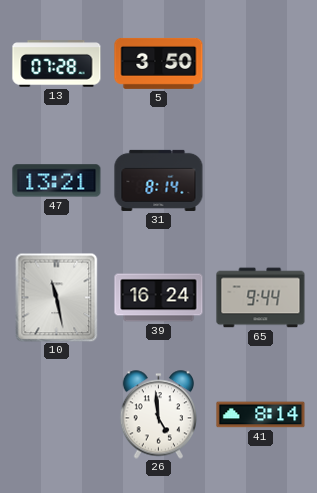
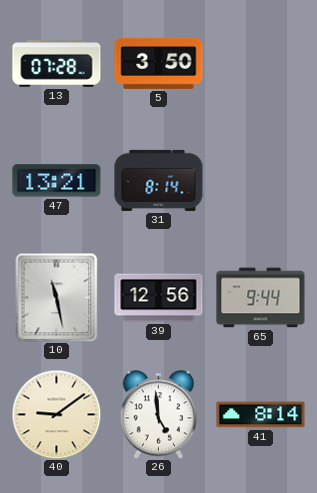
39: 16:24 -> 12:56 (159, 298)
40: none -> 9:09 (56, 414)
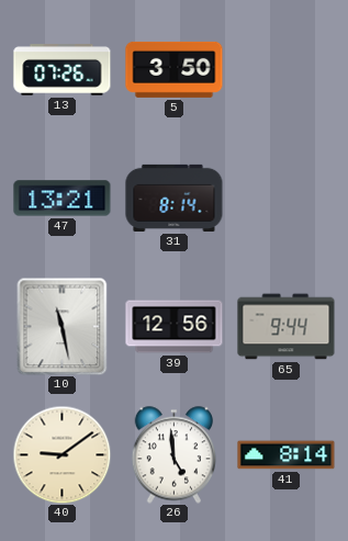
13: 07:28 -> 07:26 (63, 70)
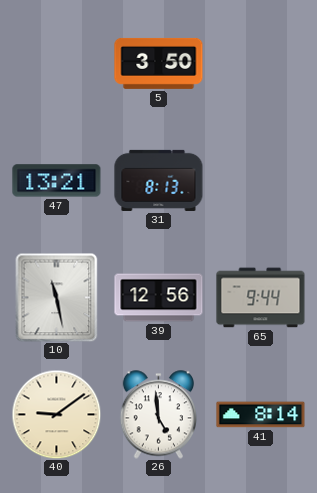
13: 07:26 -> none (63, 70)
31: 8:14 -> 8:13 (159, 180)
